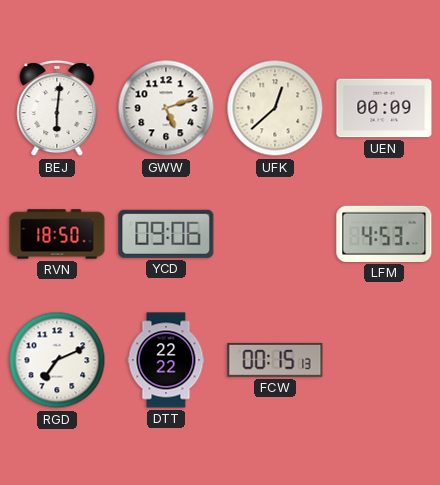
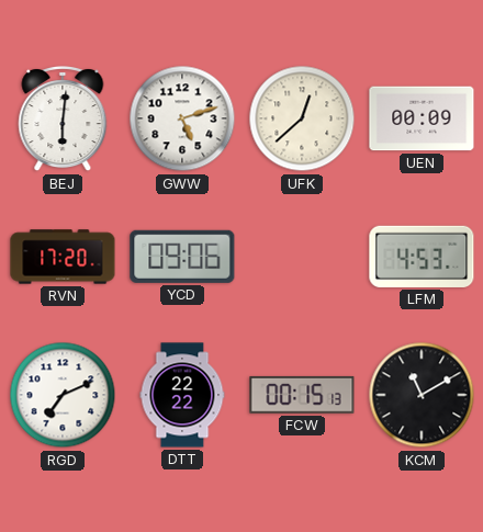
RVN: 18:50 -> 17:20 (63, 257)
KCM: none -> 11:10 (422, 395)
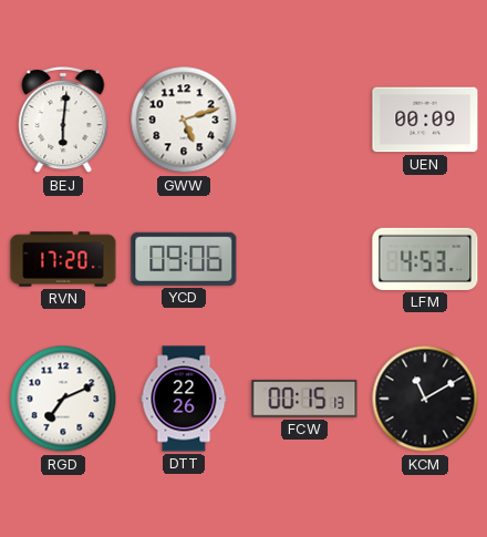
UFK: 12:38 -> none (302, 118)
DTT: 22:22 -> 22:26 (184, 399)
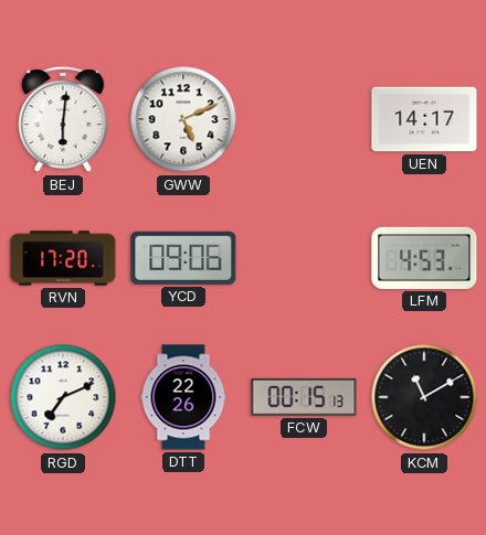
GWW: 5:12 -> 5:11 (183, 119)
UEN: 00:09 -> 14:17 (424, 119)
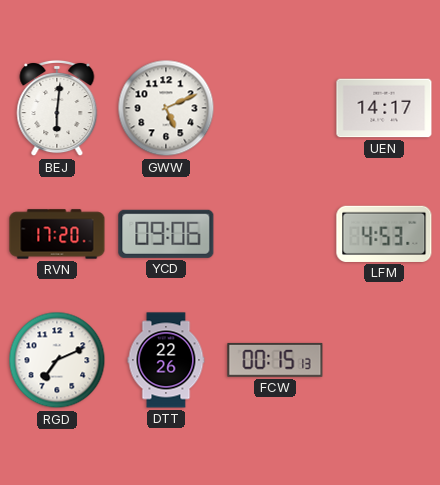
KCM: 11:10 -> none (424, 397)
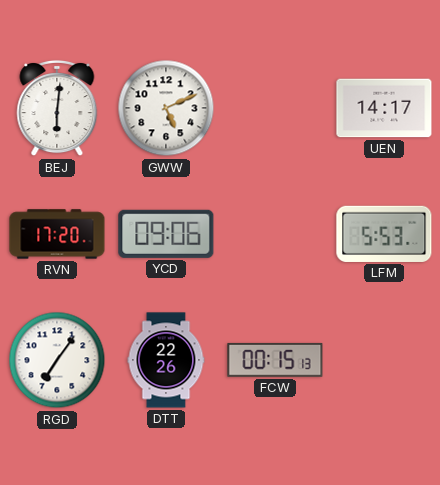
LFM: 4:53 -> 5:53 (384, 234)
RGD: 7:11 -> 7:06 (57, 360)
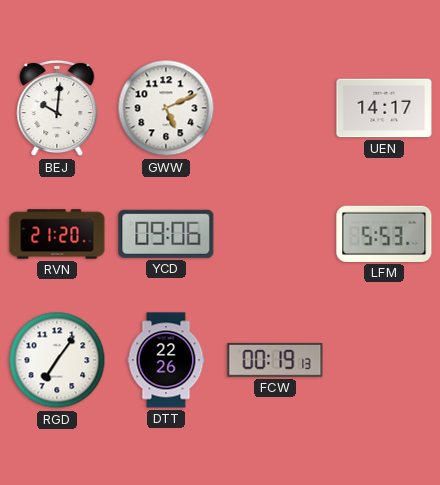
BEJ: 6:01 -> 10:01 (57, 108)
RVN: 17:20 -> 21:20 (57, 234)
FCW: 00:15 -> 00:19 (275, 360)
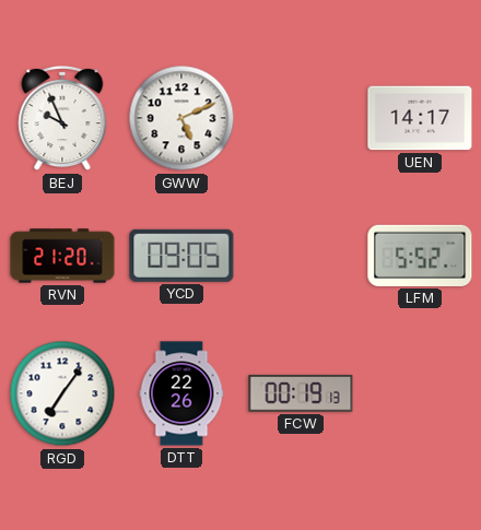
BEJ: 10:01 -> 9:56 (62, 118)
YCD: 09:06 -> 09:05 (181, 256)
LFM: 5:53 -> 5:52 (420, 256)
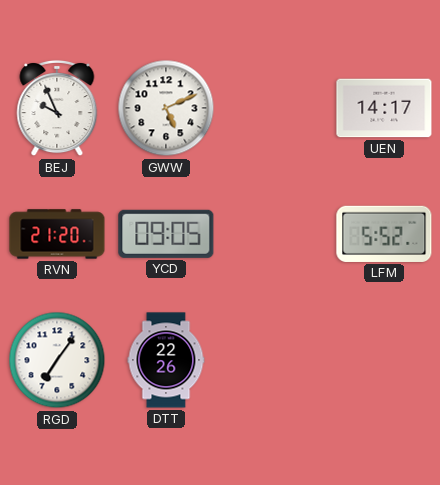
FCW: 00:19 -> none (301, 393)
